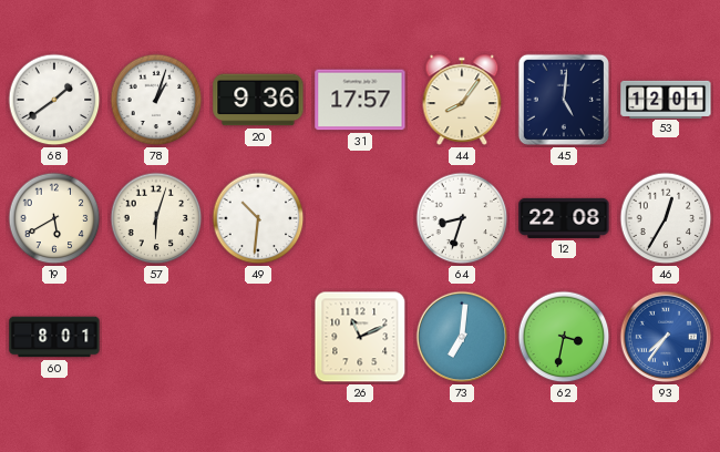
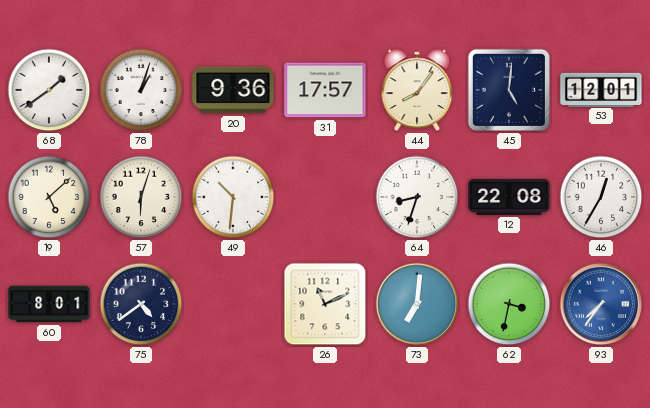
19: 5:40 -> 5:08 (49, 197)
75: none -> 4:39 (141, 304)
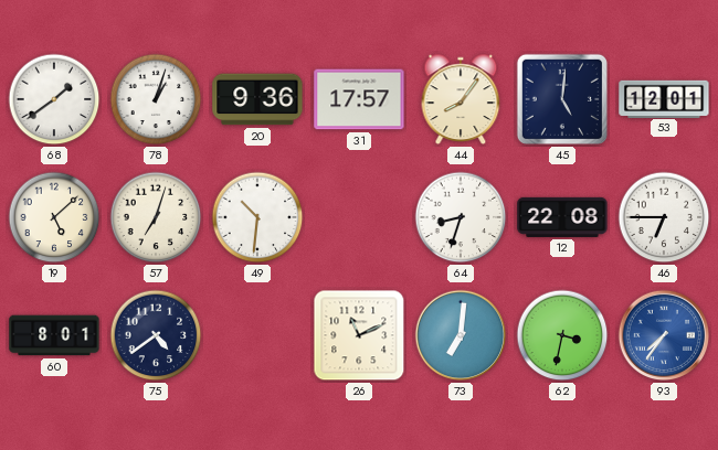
57: 6:03 -> 7:03 (156, 217)
46: 12:35 -> 6:45 (664, 217)
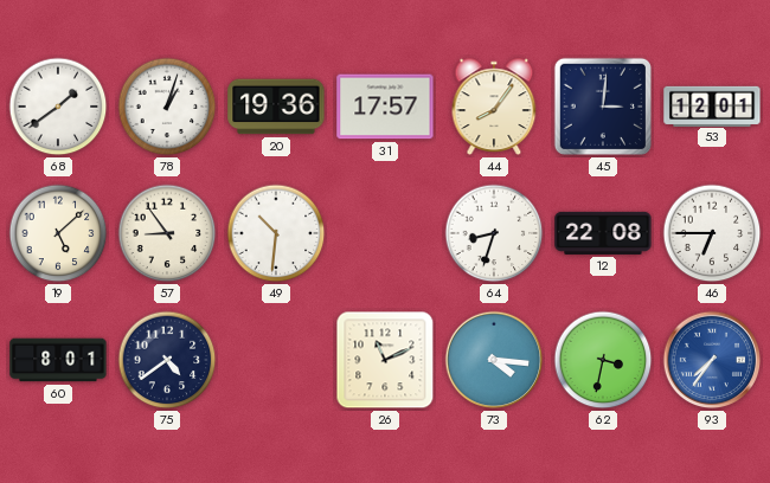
20: 9:36 -> 19:36 (276, 107)
45: 5:01 -> 3:01 (603, 107)
57: 7:03 -> 8:54 (167, 233)
73: 7:01 -> 4:16 (494, 360)
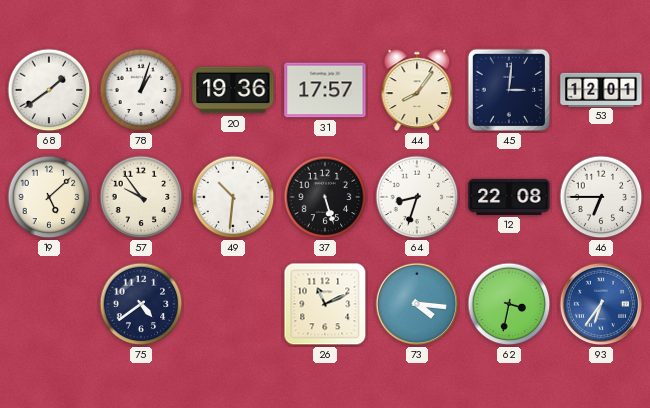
57: 8:54 -> 9:54 (141, 197)
37: none -> 5:27 (325, 197)
60: 8:01 -> none (58, 360)
93: 7:36 -> 6:36 (601, 304)
